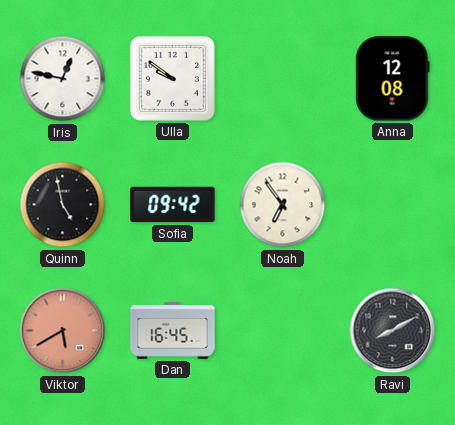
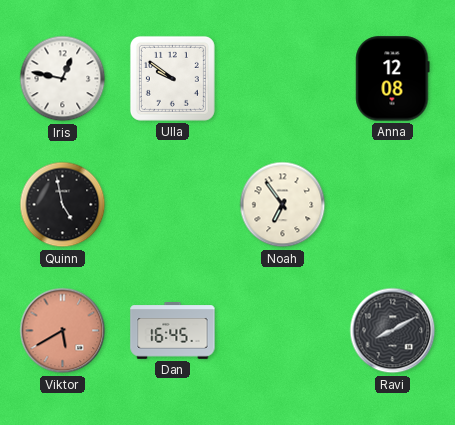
Sofia: 09:42 -> none (173, 205)
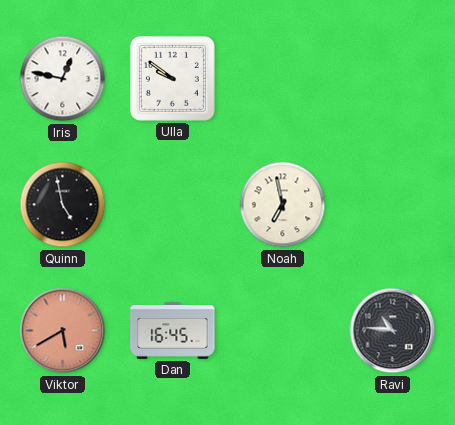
Anna: 12:08 -> none (393, 79)
Noah: 6:54 -> 6:58 (283, 205)
Ravi: 8:10 -> 10:46 (393, 331)
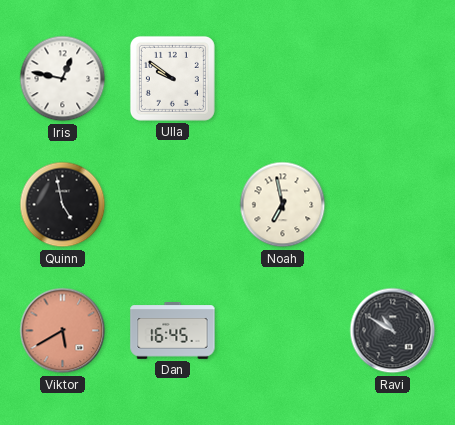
Ravi: 10:46 -> 10:50 (393, 331)
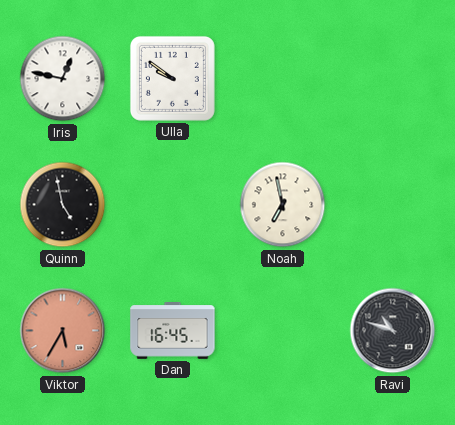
Viktor: 5:40 -> 5:35 (63, 331)
Ravi: 10:50 -> 10:48 (393, 331)
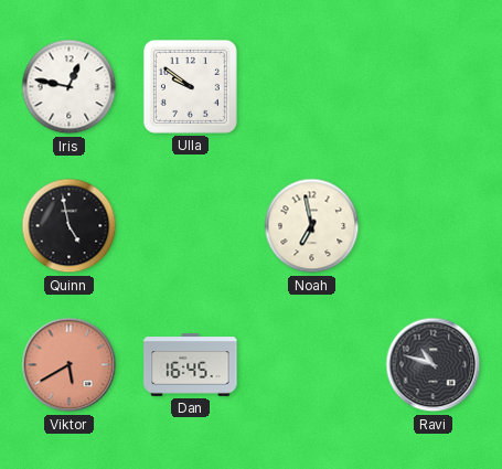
Viktor: 5:35 -> 5:40 (70, 365)
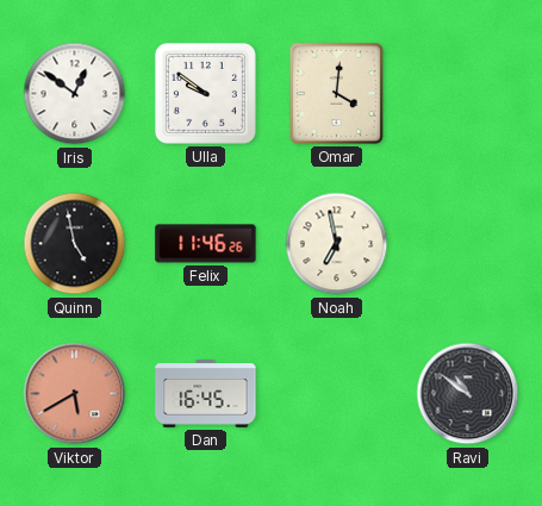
Iris: 12:47 -> 12:51 (75, 94)
Omar: none -> 4:01 (336, 93)
Felix: none -> 11:46 (206, 244)
Ravi: 10:48 -> 10:51 (468, 394)
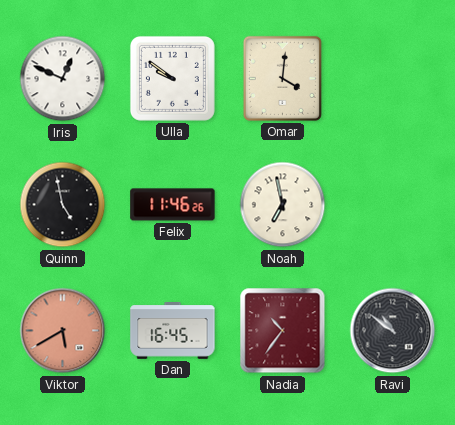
Iris: 12:51 -> 12:49 (63, 79)
Nadia: none -> 10:36 (283, 331)
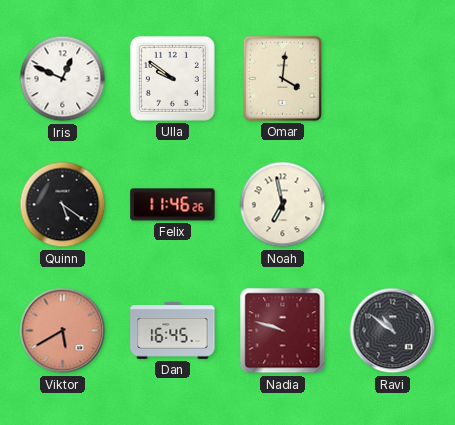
Quinn: 4:58 -> 5:21 (63, 205)
Nadia: 10:36 -> 9:48 (283, 331)
